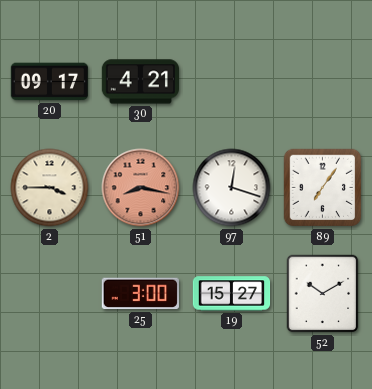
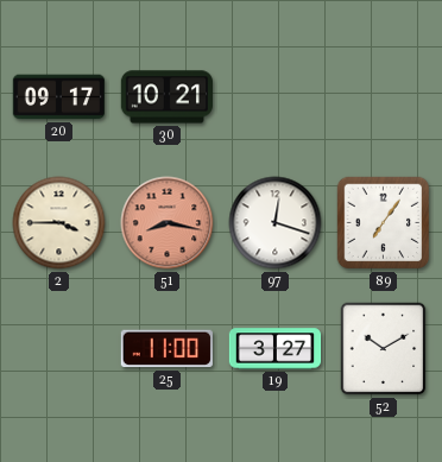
30: 4:21 -> 10:21 (166, 97)
25: 3:00 -> 11:00 (166, 349)
19: 15:27 -> 3:27 (276, 349)
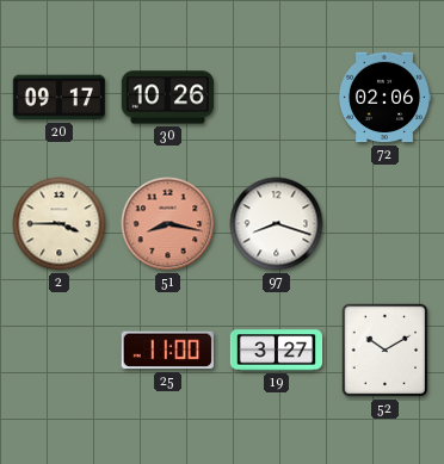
30: 10:21 -> 10:26 (167, 98)
72: none -> 02:06 (383, 98)
97: 12:18 -> 8:18 (277, 224)
89: 7:06 -> none (384, 223)
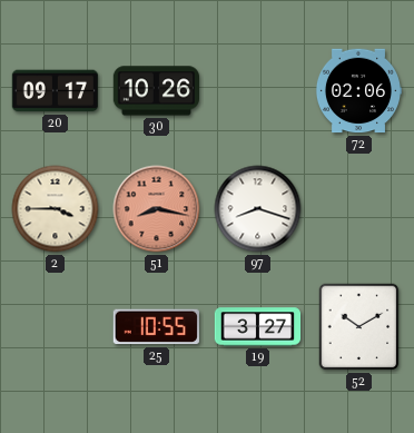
25: 11:00 -> 10:55 (156, 327)
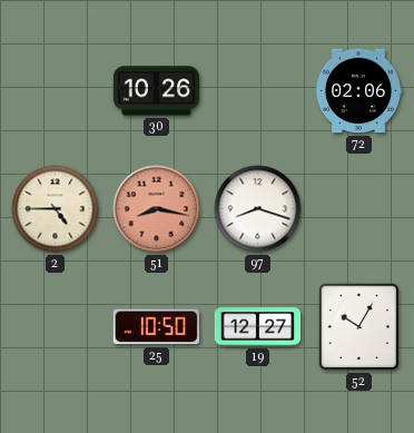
20: 09:17 -> none (56, 91)
2: 3:45 -> 4:45 (56, 209)
25: 10:55 -> 10:50 (156, 327)
19: 3:27 -> 12:27 (258, 327)
52: 10:10 -> 10:05 (359, 327)
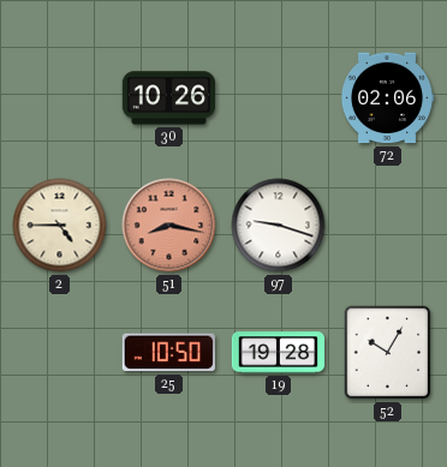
97: 8:18 -> 9:18 (279, 226)
19: 12:27 -> 19:28 (279, 353)
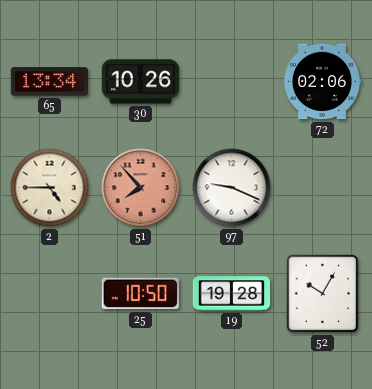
65: none -> 13:34 (49, 82)
51: 8:17 -> 7:53 (141, 188)
97: 9:18 -> 9:19 (232, 188)
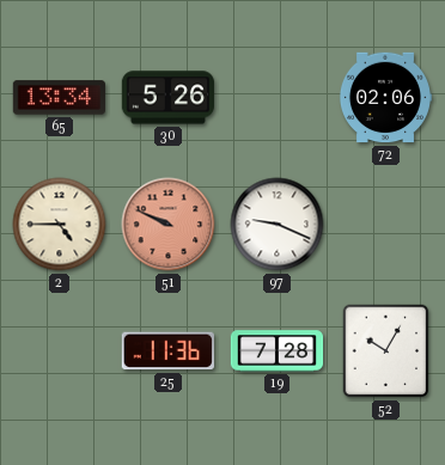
30: 10:26 -> 5:26 (167, 98)
51: 7:53 -> 9:49 (169, 225)
25: 10:50 -> 11:36 (167, 351)
19: 19:28 -> 7:28 (278, 351)
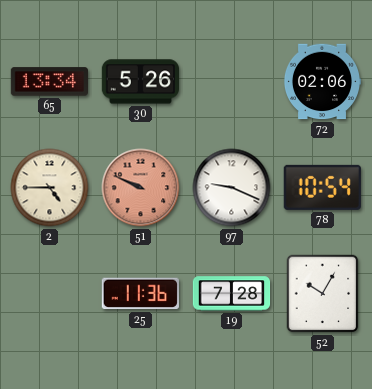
78: none -> 10:54 (322, 187)
